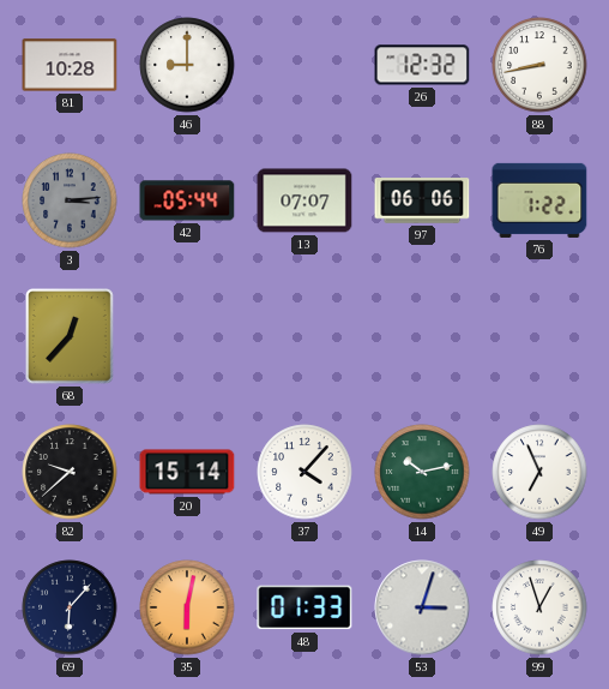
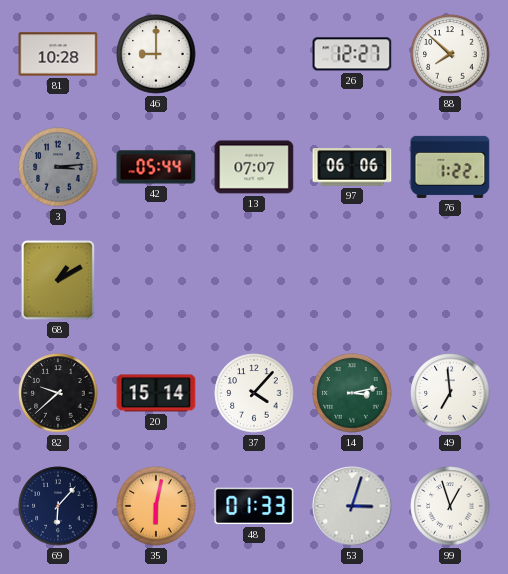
26: 12:32 -> 12:27 (352, 54)
88: 8:43 -> 7:52 (450, 54)
68: 12:37 -> 1:10 (59, 281)
14: 10:13 -> 3:13 (352, 393)
49: 6:56 -> 6:59 (450, 393)
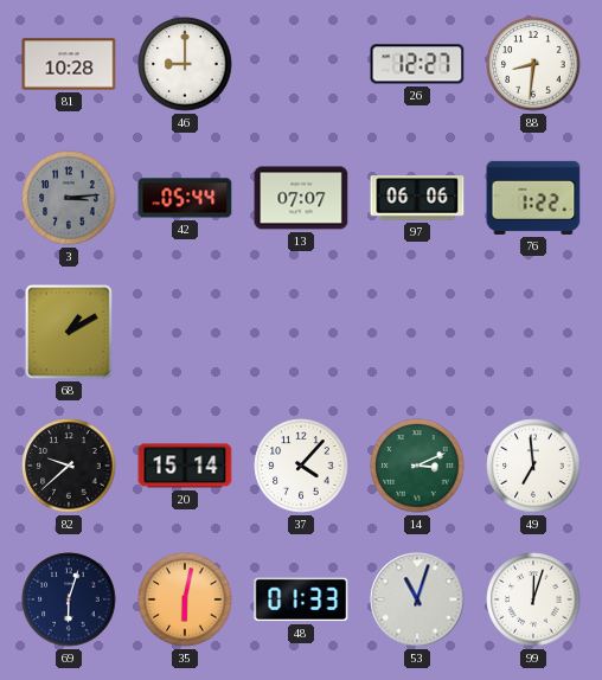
88: 7:52 -> 8:31 (533, 64)
14: 3:13 -> 3:11 (417, 466)
69: 6:07 -> 6:03 (69, 599)
53: 3:03 -> 11:03 (417, 599)
99: 12:57 -> 12:03 (533, 599)
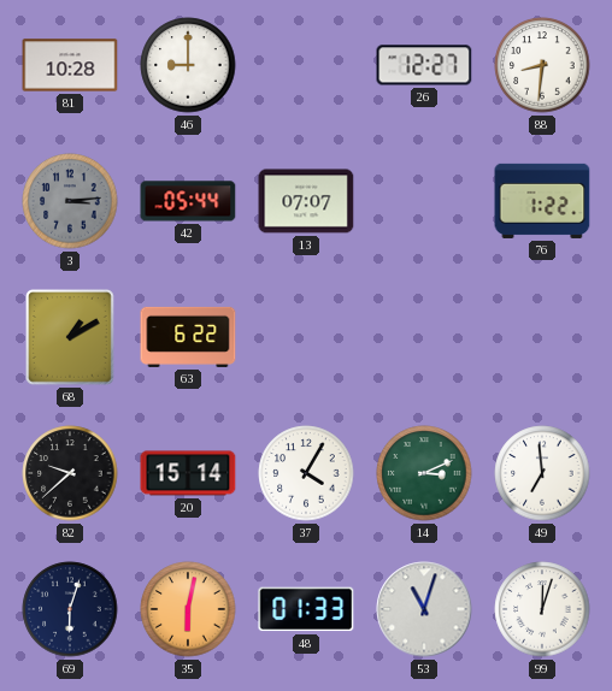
97: 06:06 -> none (417, 198)
63: none -> 6:22 (188, 337)
37: 4:07 -> 4:05 (306, 473)
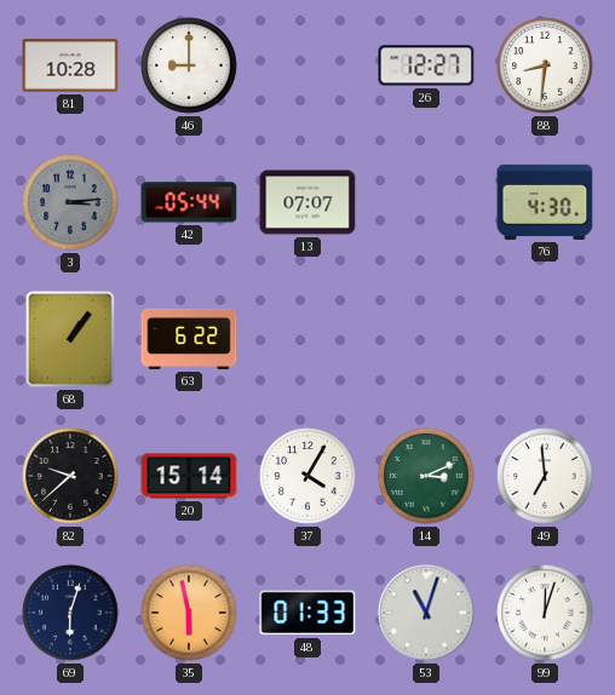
76: 1:22 -> 4:30 (545, 202)
68: 1:10 -> 1:06 (71, 340)
35: 6:02 -> 5:58 (189, 613)
